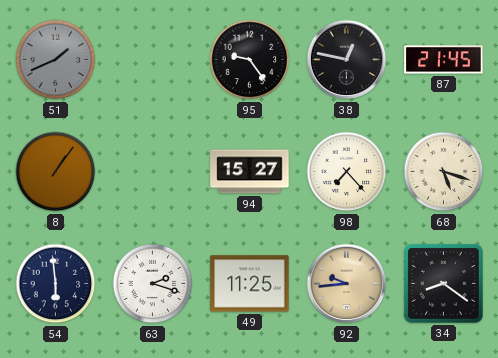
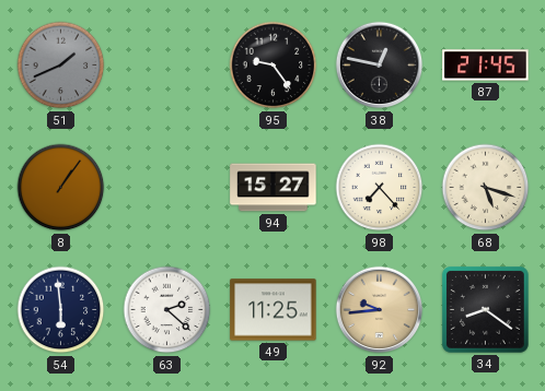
63: 2:18 -> 2:22 (167, 310)
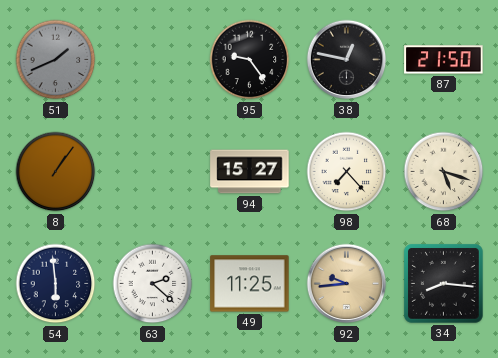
87: 21:45 -> 21:50 (444, 60)
34: 8:21 -> 8:16 (443, 283)
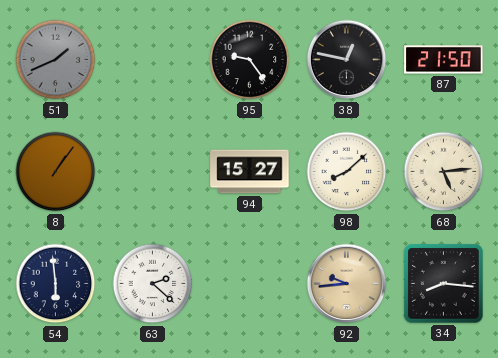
98: 7:23 -> 8:08 (347, 172)
68: 5:18 -> 5:14 (444, 172)
49: 11:25 -> none (250, 284)
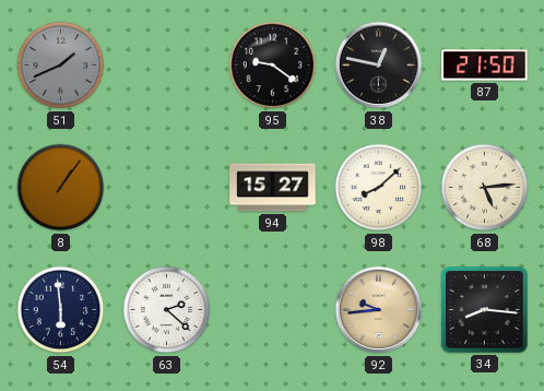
95: 9:24 -> 9:21 (273, 66)
